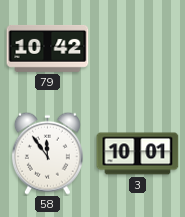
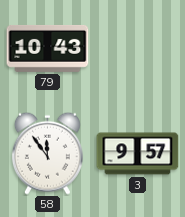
79: 10:42 -> 10:43 (48, 48)
3: 10:01 -> 9:57 (138, 154)
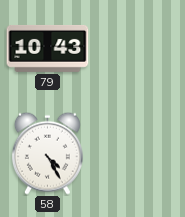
58: 11:54 -> 4:25 (47, 153)
3: 9:57 -> none (138, 154)
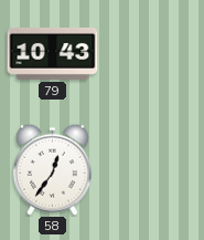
58: 4:25 -> 12:36 (52, 169)
